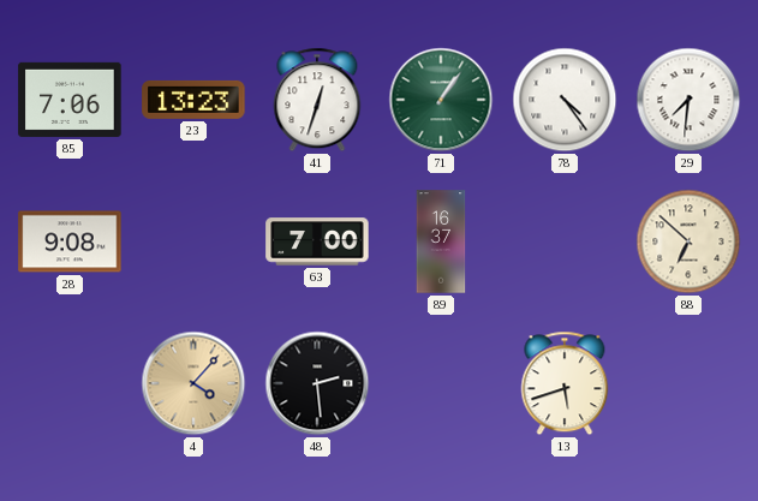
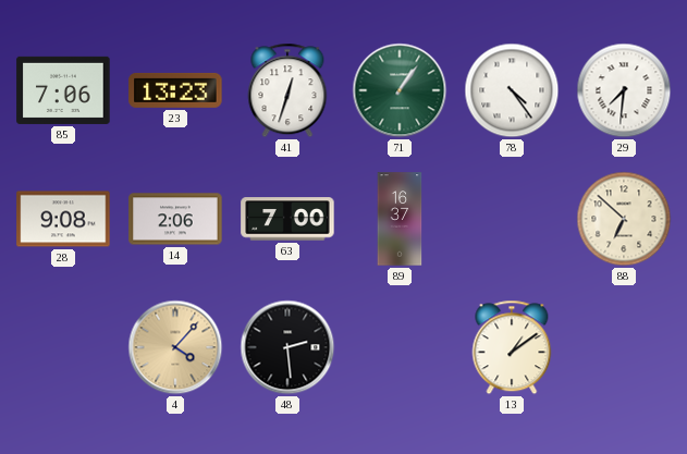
14: none -> 2:06 (175, 219)
13: 5:42 -> 1:09 (512, 347)
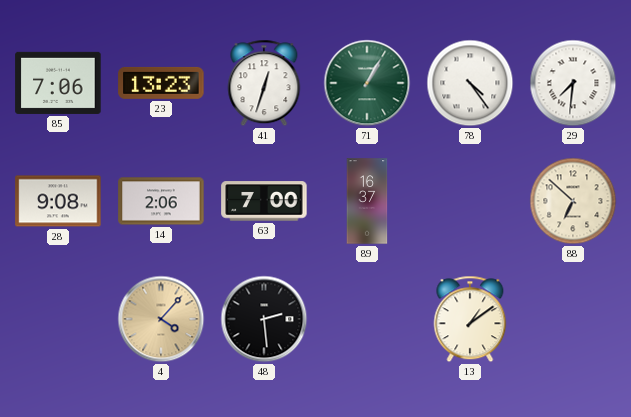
71: 1:06 -> 1:05 (367, 83)
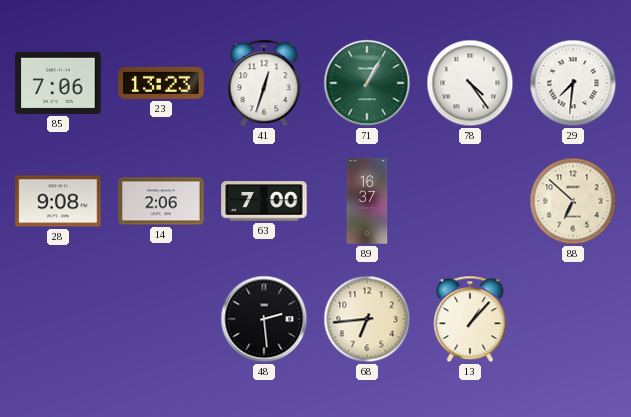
4: 4:07 -> none (161, 319)
68: none -> 6:44 (367, 319)
13: 1:09 -> 1:07 (470, 319)
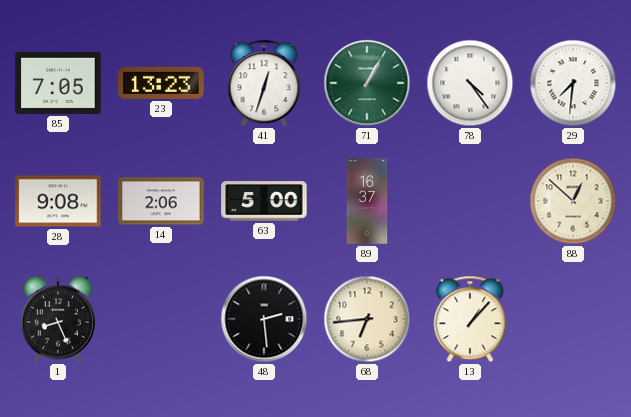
85: 7:06 -> 7:05 (58, 83)
63: 7:00 -> 5:00 (264, 201)
88: 6:52 -> 12:52 (573, 201)
1: none -> 8:26 (58, 319)
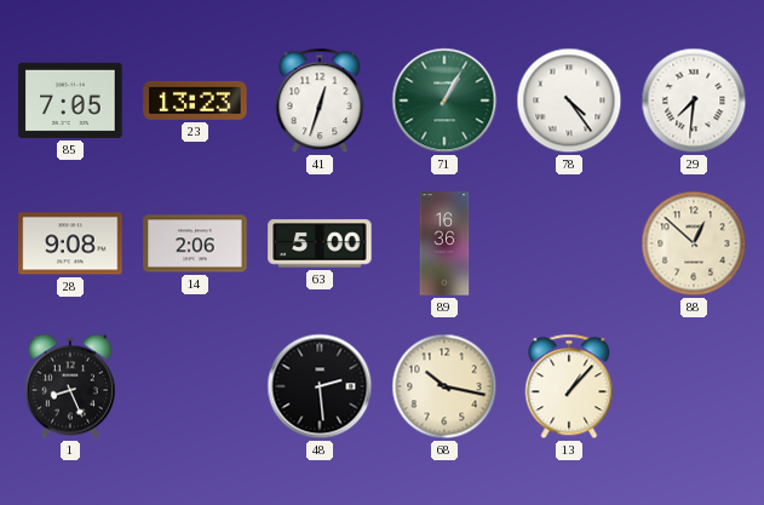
89: 16:37 -> 16:36 (444, 243)
68: 6:44 -> 10:17 (444, 386)
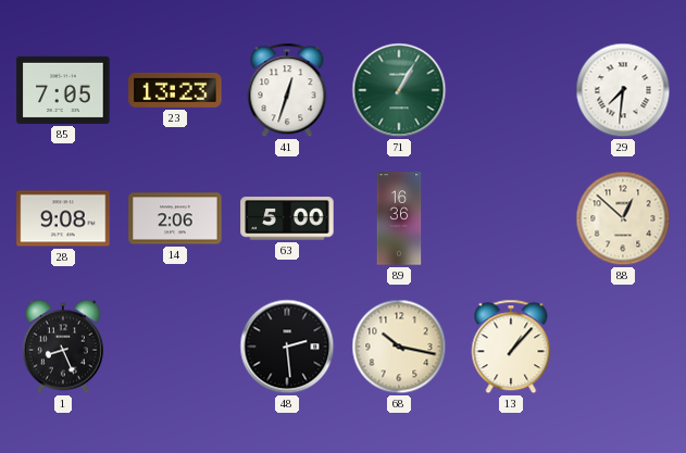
78: 4:24 -> none (569, 101)
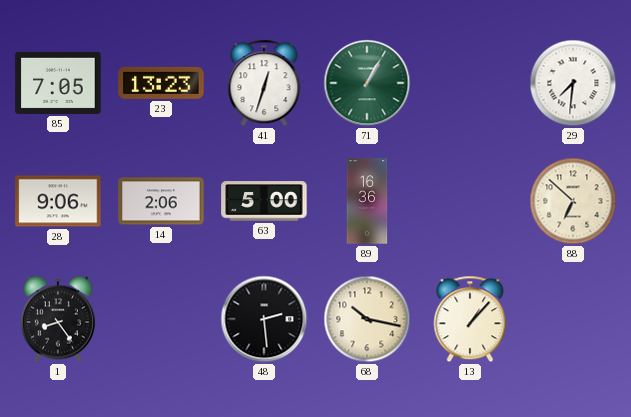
28: 9:08 -> 9:06 (58, 201)
88: 12:52 -> 6:52 (573, 201)
1: 8:26 -> 8:24 (58, 319)
